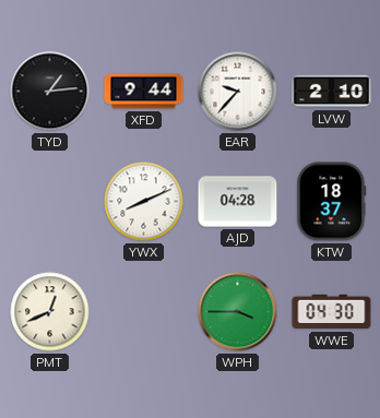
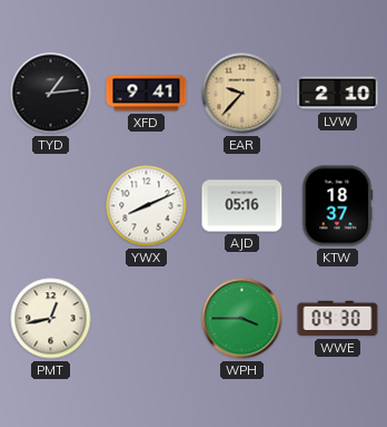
XFD: 9:44 -> 9:41 (147, 94)
EAR dial: white -> champagne (242, 94)
AJD: 04:28 -> 05:16 (242, 206)
PMT: 12:41 -> 12:43 (51, 319)
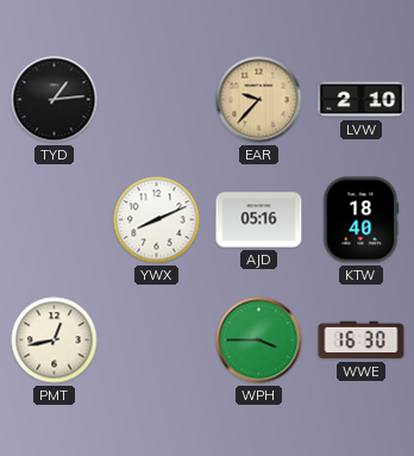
XFD: 9:41 -> none (147, 94)
KTW: 18:37 -> 18:40 (362, 220)
WWE: 04:30 -> 16:30 (362, 341)
